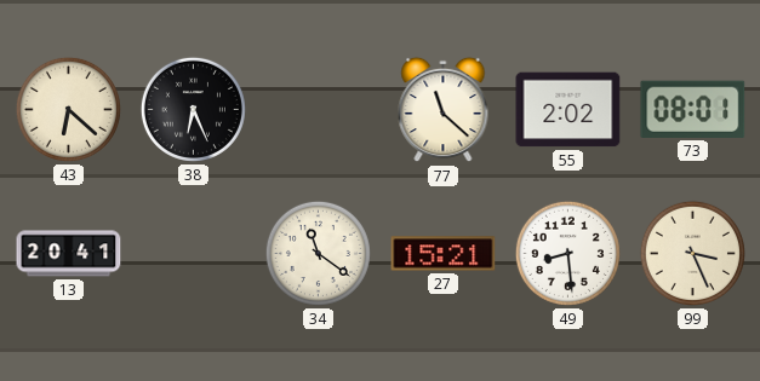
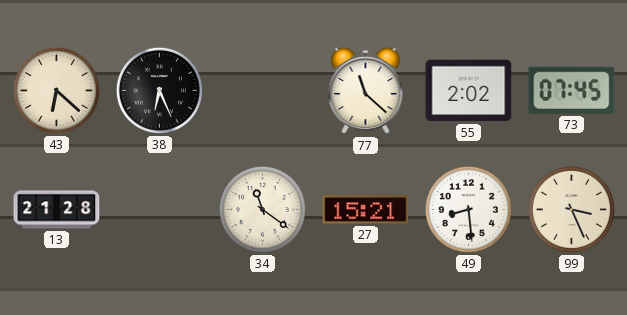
73: 08:01 -> 07:45 (572, 90)
13: 20:41 -> 21:28 (57, 210)
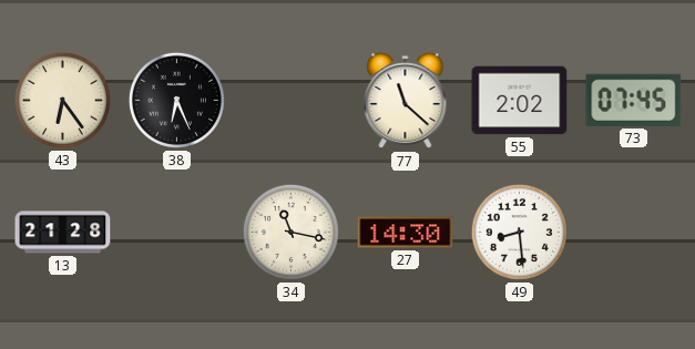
43: 6:22 -> 6:24 (62, 100)
34: 11:21 -> 11:17 (290, 232)
27: 15:21 -> 14:30 (406, 233)
99: 3:26 -> none (571, 209)
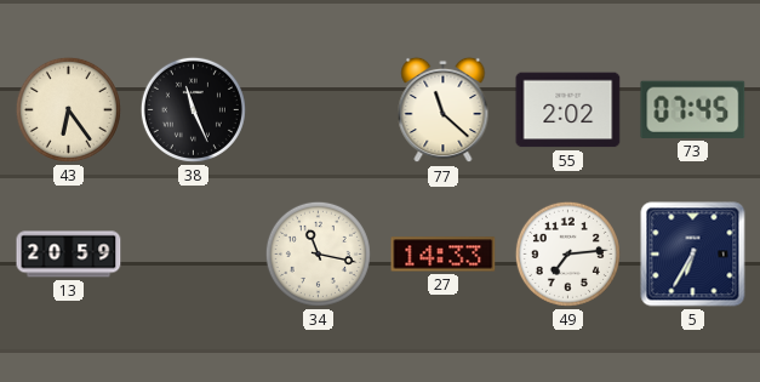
38: 6:26 -> 11:26 (193, 109)
13: 21:28 -> 20:59 (69, 255)
27: 14:30 -> 14:33 (444, 255)
49: 8:29 -> 7:14 (567, 253)
5: none -> 6:35 (693, 255)
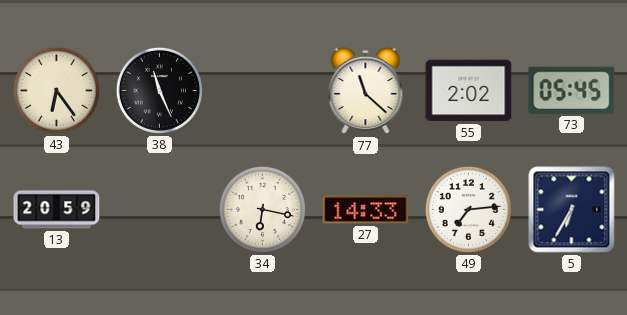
73: 07:45 -> 05:45 (572, 90)
34: 11:17 -> 6:17 (262, 209)
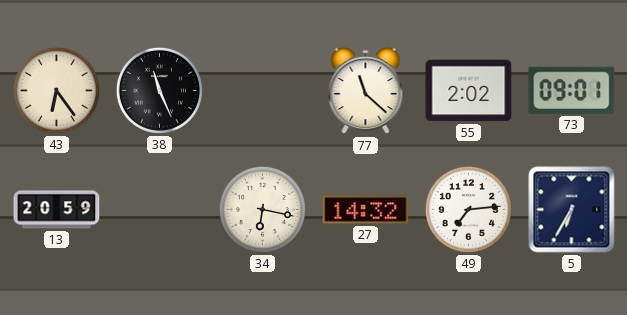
73: 05:45 -> 09:01 (572, 90)
27: 14:33 -> 14:32 (366, 210)
